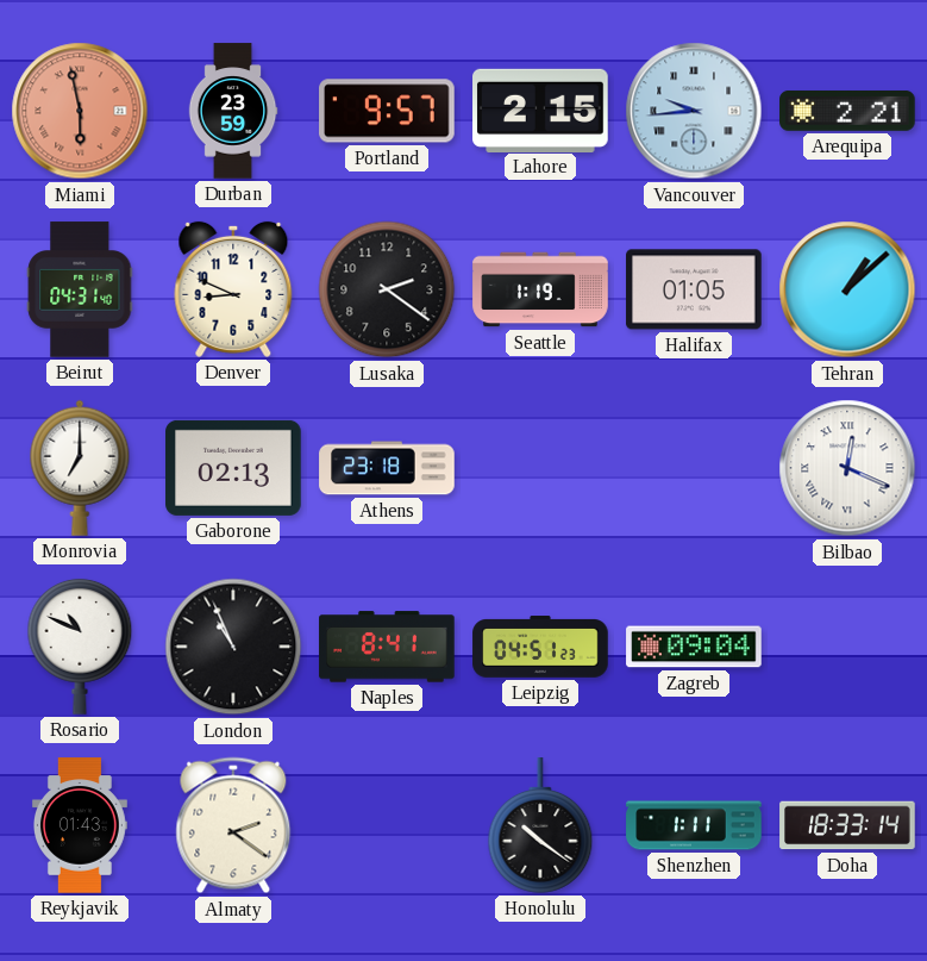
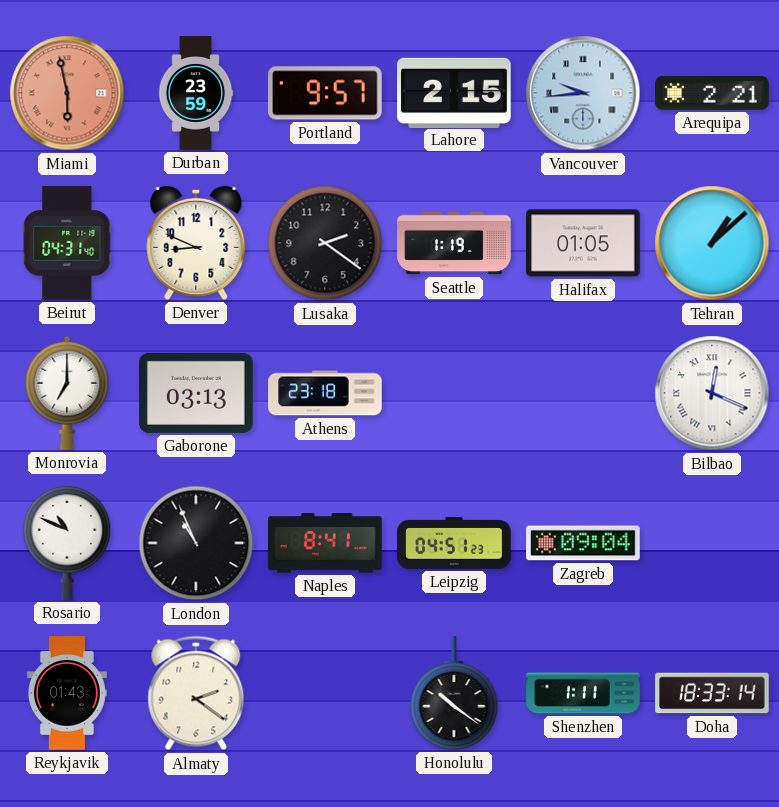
Gaborone: 02:13 -> 03:13 (196, 393)
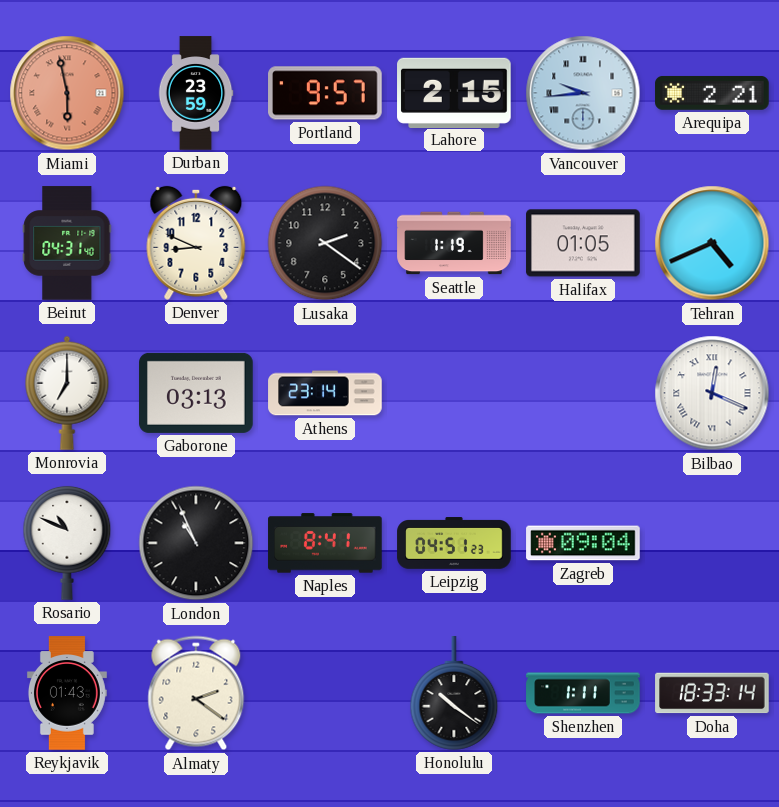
Tehran: 1:08 -> 4:41 (712, 243)
Athens: 23:18 -> 23:14 (325, 393)
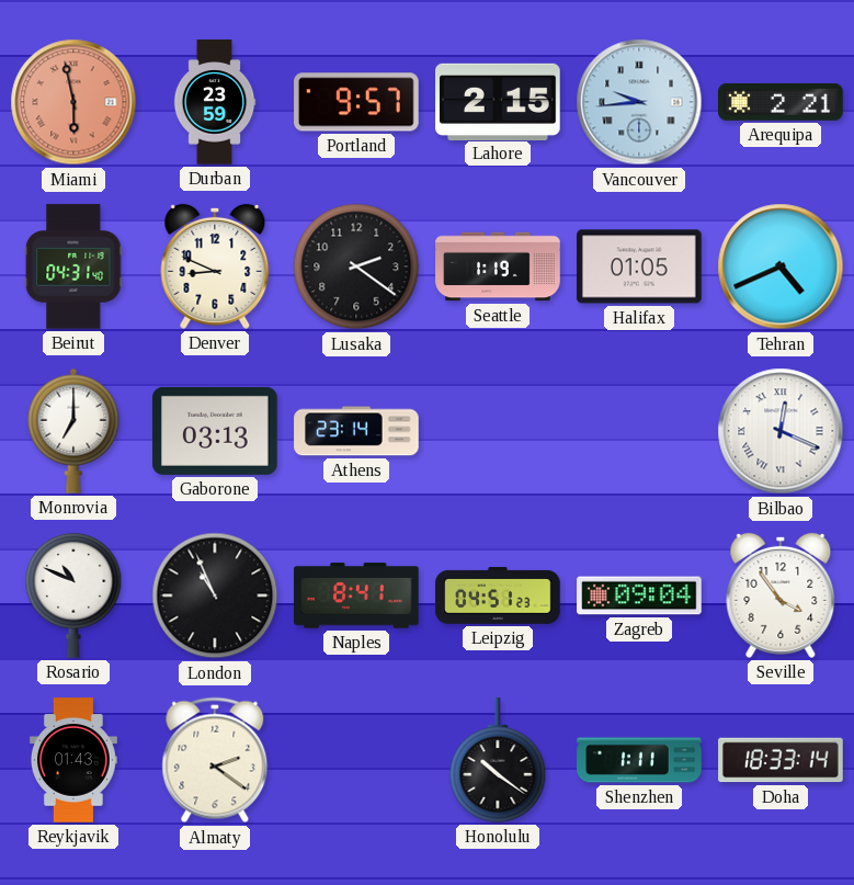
Seville: none -> 3:54 (781, 595)
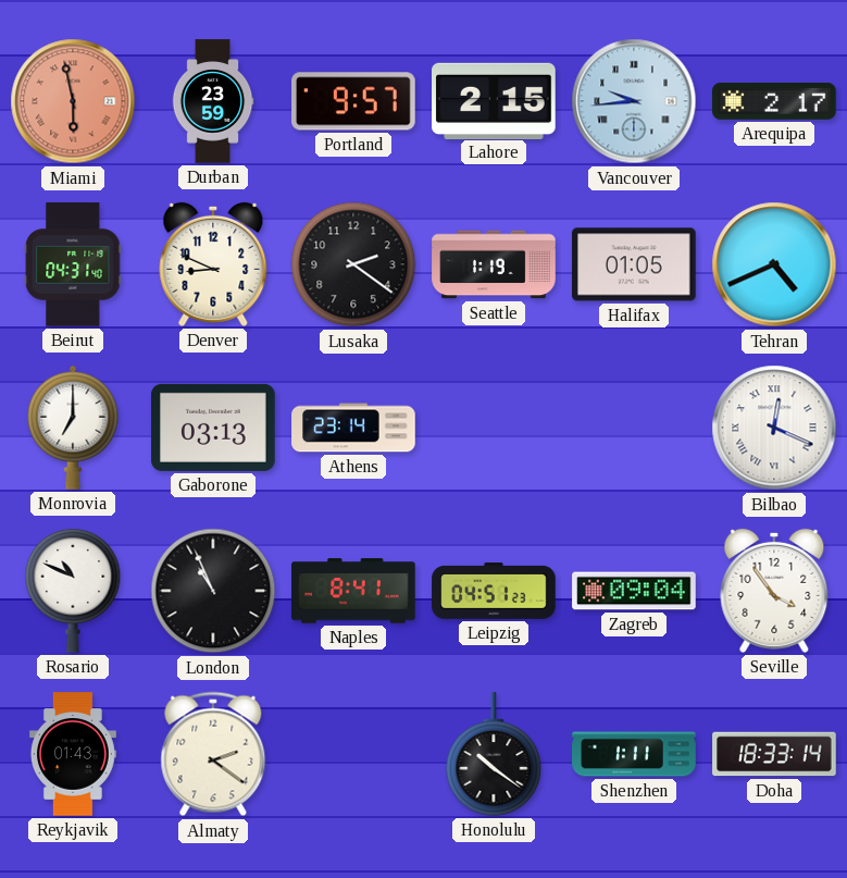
Arequipa: 2:21 -> 2:17 (774, 101)
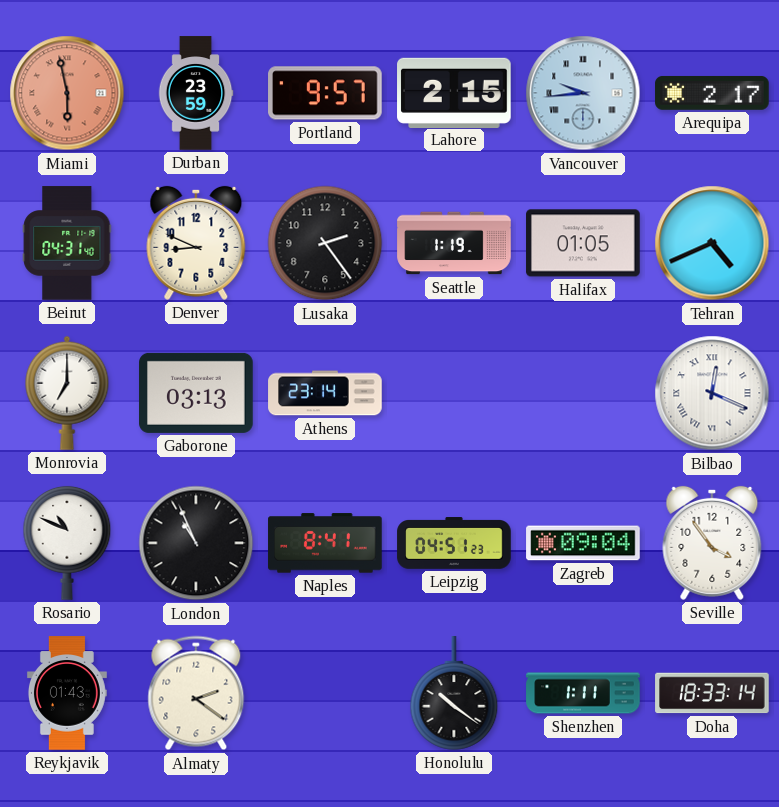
Lusaka: 2:21 -> 2:24 (325, 243)
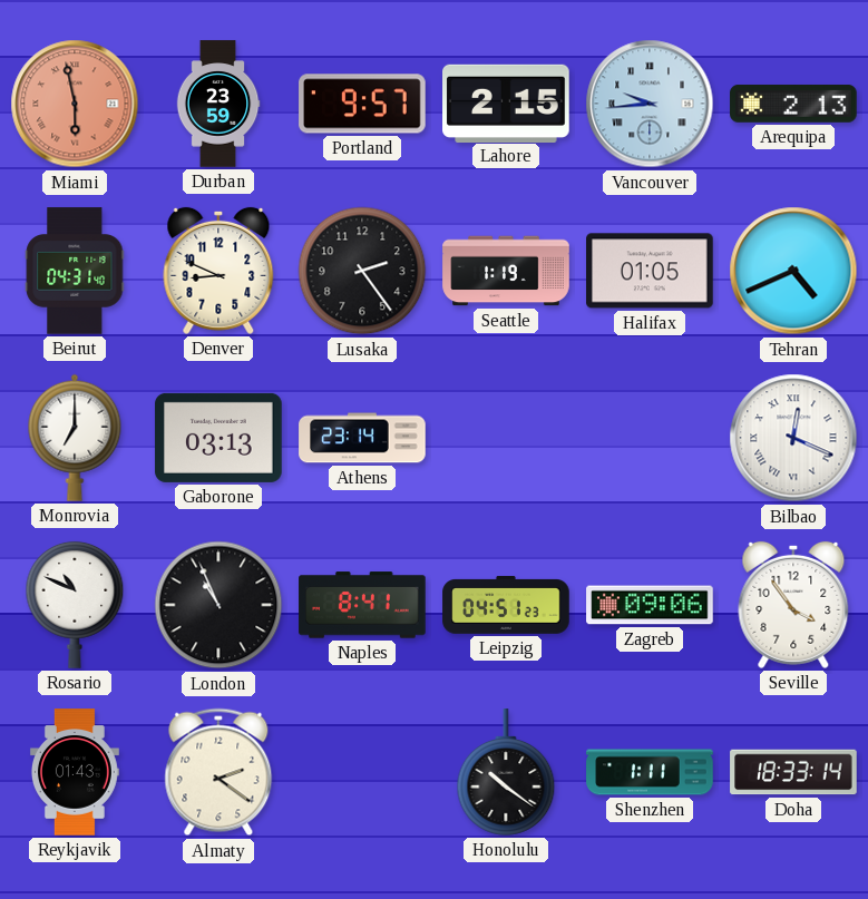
Arequipa: 2:17 -> 2:13 (793, 104)
Zagreb: 09:04 -> 09:06 (650, 605)
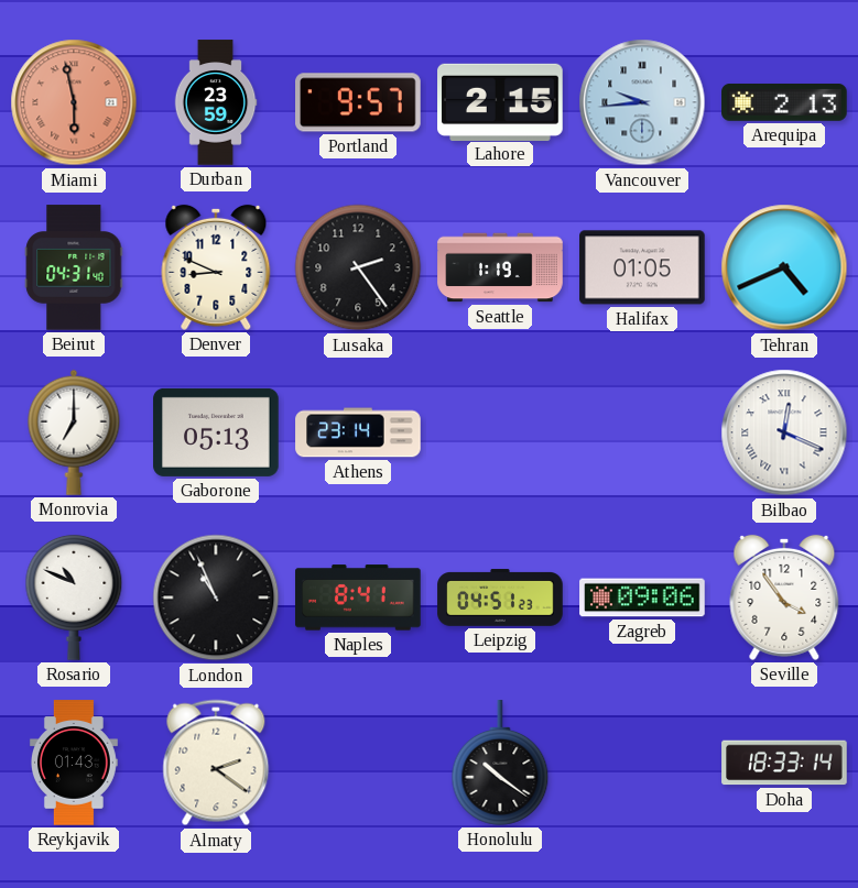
Gaborone: 03:13 -> 05:13 (216, 432)
Shenzhen: 1:11 -> none (650, 772)
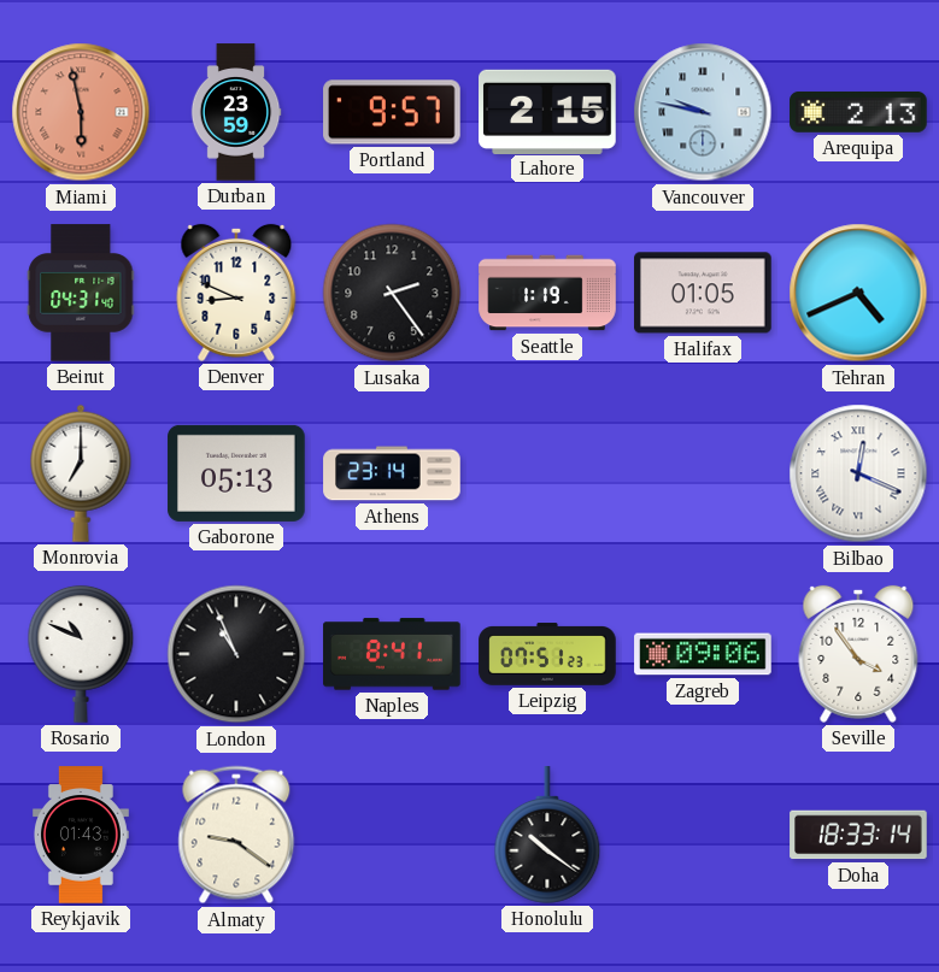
Vancouver: 9:44 -> 9:47 (703, 112)
Leipzig: 04:51 -> 07:51 (547, 654)
Almaty: 2:21 -> 9:21 (236, 835)
